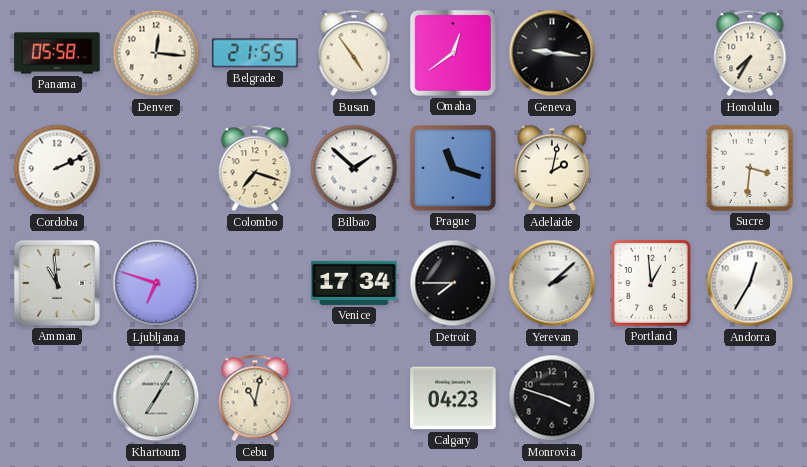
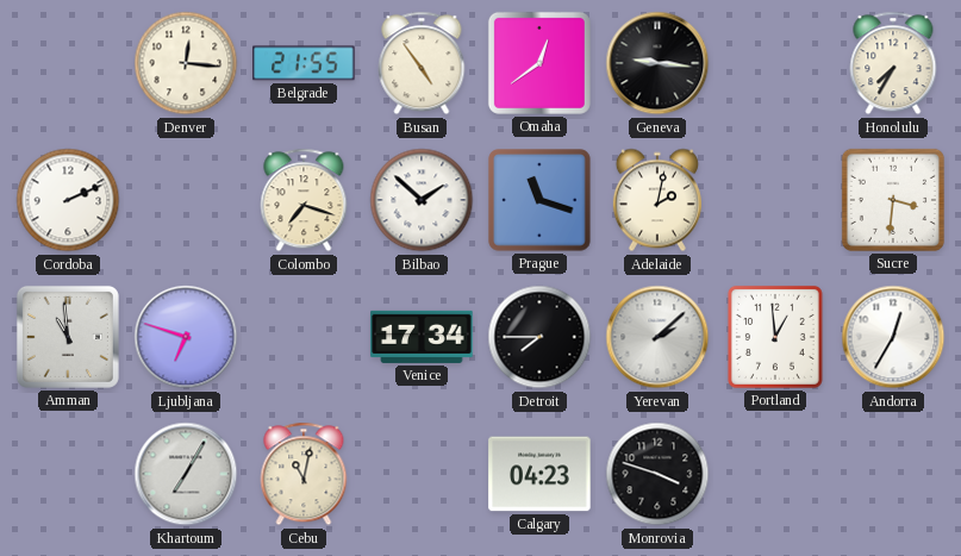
Panama: 05:58 -> none (57, 53)
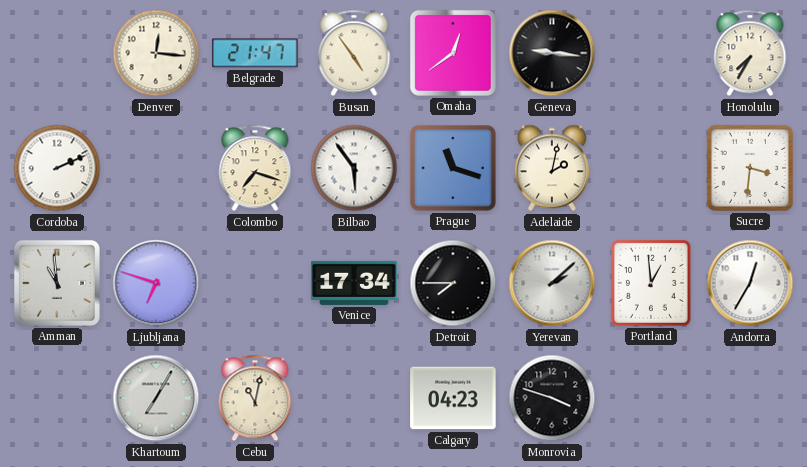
Belgrade: 21:55 -> 21:47 (255, 53)
Bilbao: 1:52 -> 5:54 (354, 168)
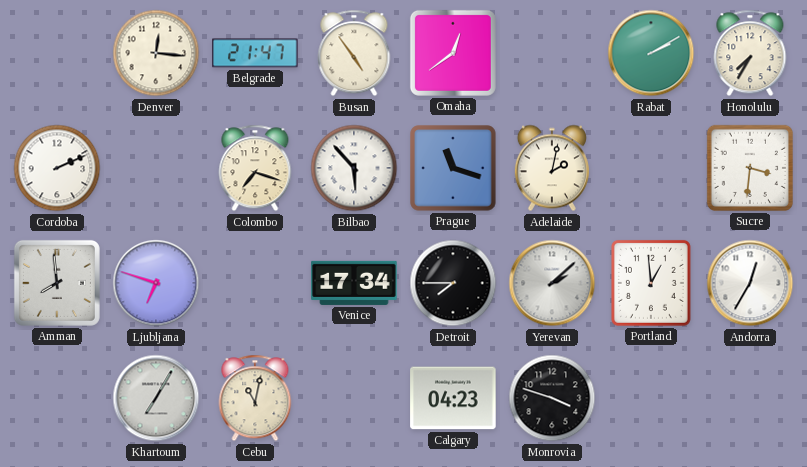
Geneva: 9:16 -> none (552, 53)
Rabat: none -> 2:10 (651, 53)
Bilbao: 5:54 -> 5:53 (354, 168)
Amman: 10:59 -> 7:59 (57, 283)
